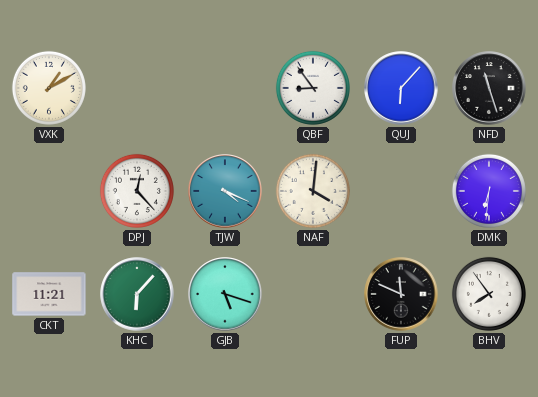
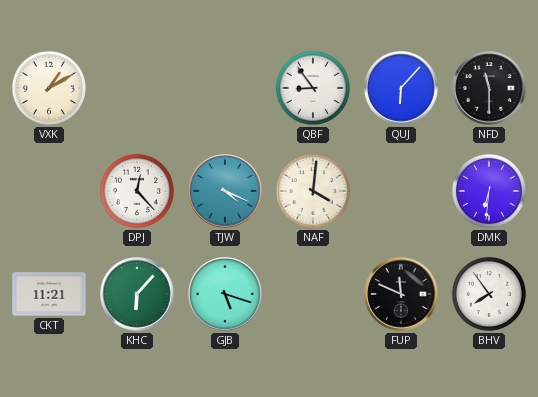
NFD: 11:27 -> 11:30 (489, 88)
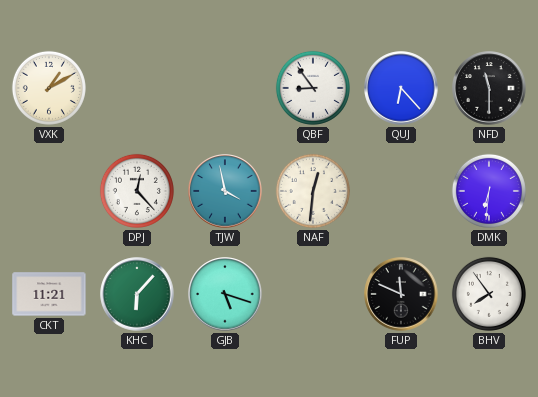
QUJ: 6:07 -> 6:23 (401, 88)
TJW: 4:19 -> 3:58 (225, 191)
NAF: 4:01 -> 12:31 (313, 191)
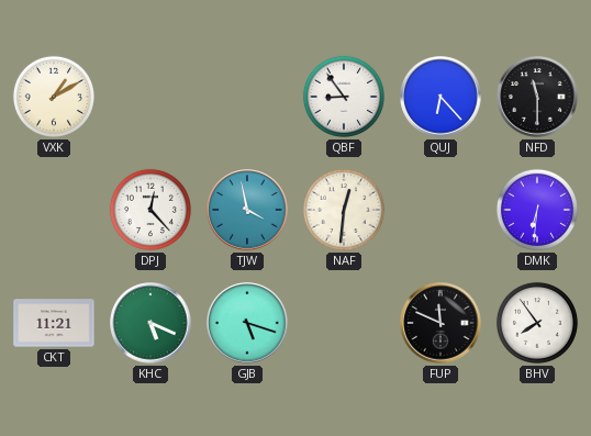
KHC: 6:07 -> 5:19 (150, 323)
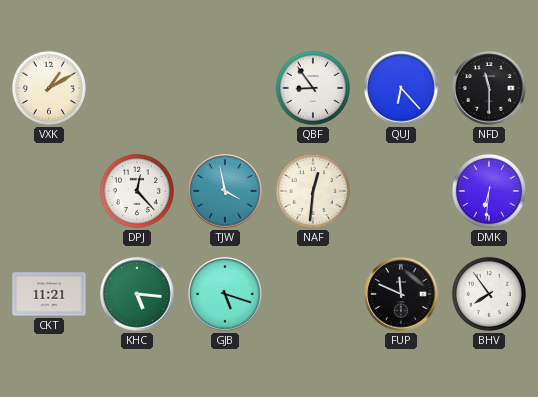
KHC: 5:19 -> 5:16 (137, 294)
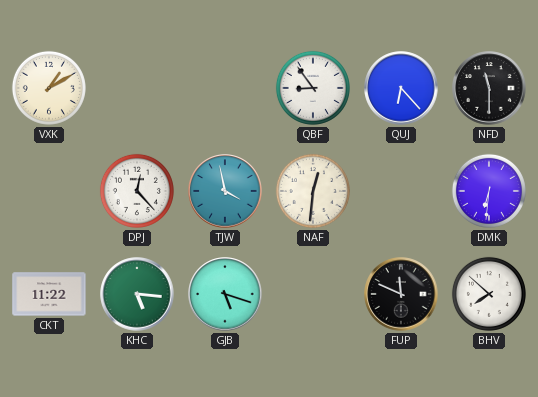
CKT: 11:21 -> 11:22 (49, 294)
BHV: 7:54 -> 7:52 (489, 294)
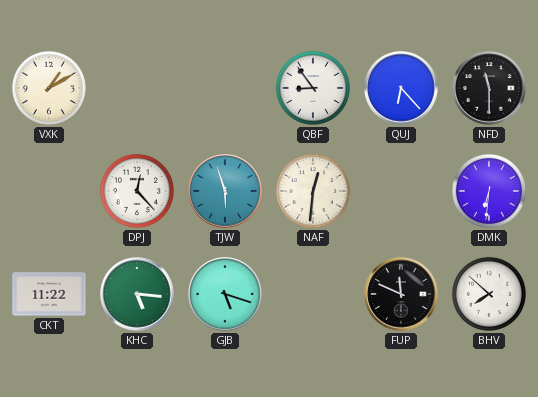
TJW: 3:58 -> 5:57 (225, 191)
